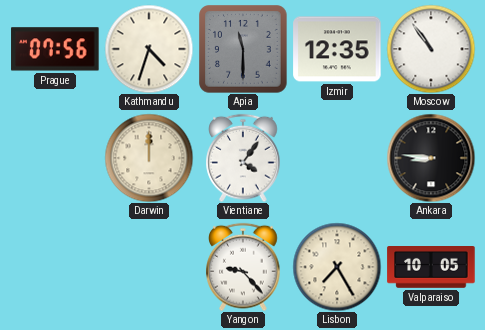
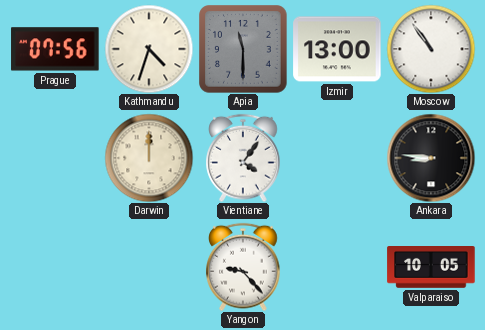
Izmir: 12:35 -> 13:00 (337, 49)
Lisbon: 7:25 -> none (337, 267)
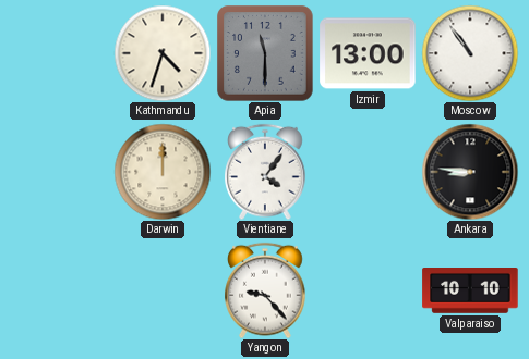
Prague: 07:56 -> none (55, 49)
Valparaiso: 10:05 -> 10:10 (470, 292)
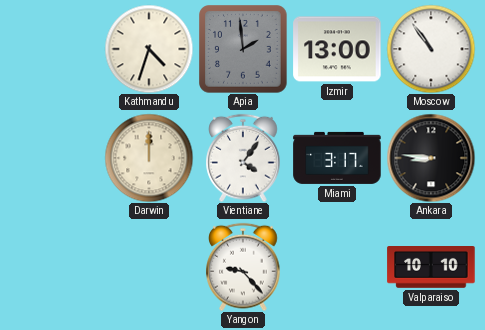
Apia: 11:30 -> 1:59 (243, 49)
Miami: none -> 3:17 (337, 158)
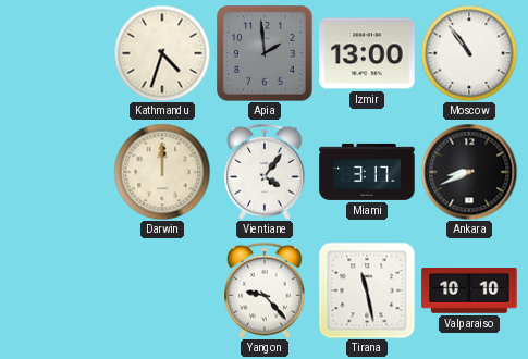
Ankara: 8:46 -> 8:41 (469, 172)
Tirana: none -> 11:28 (367, 290)
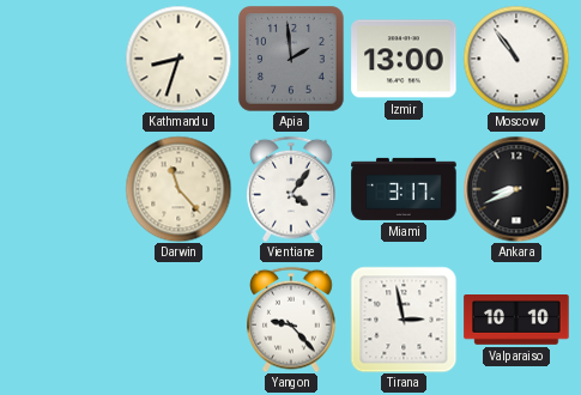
Kathmandu: 4:33 -> 8:33 (178, 59)
Darwin: 12:00 -> 11:23 (178, 189)
Tirana: 11:28 -> 2:58 (404, 320)
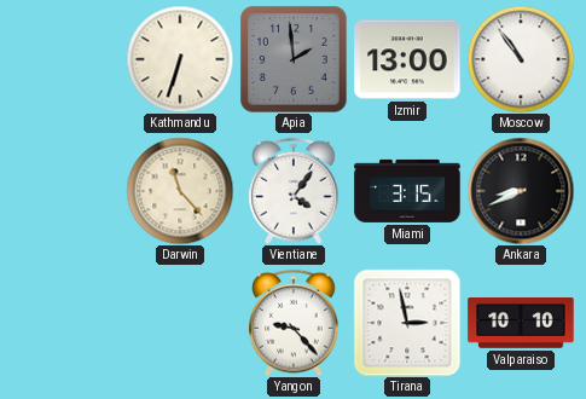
Kathmandu: 8:33 -> 6:33 (180, 59)
Miami: 3:17 -> 3:15 (407, 191)
